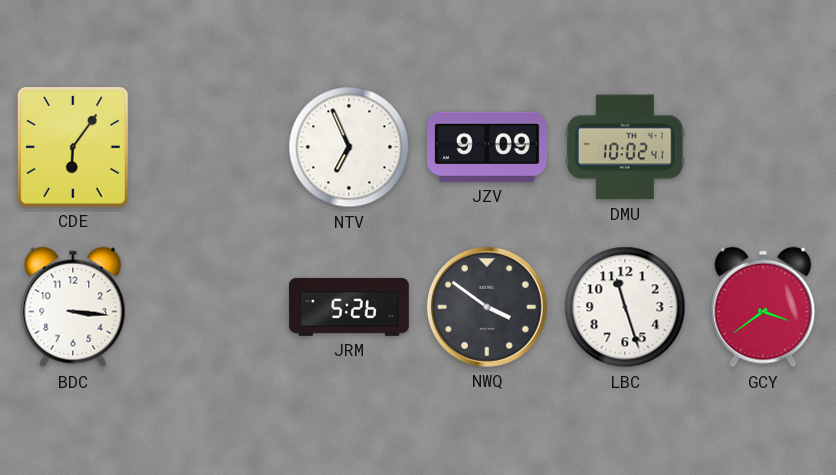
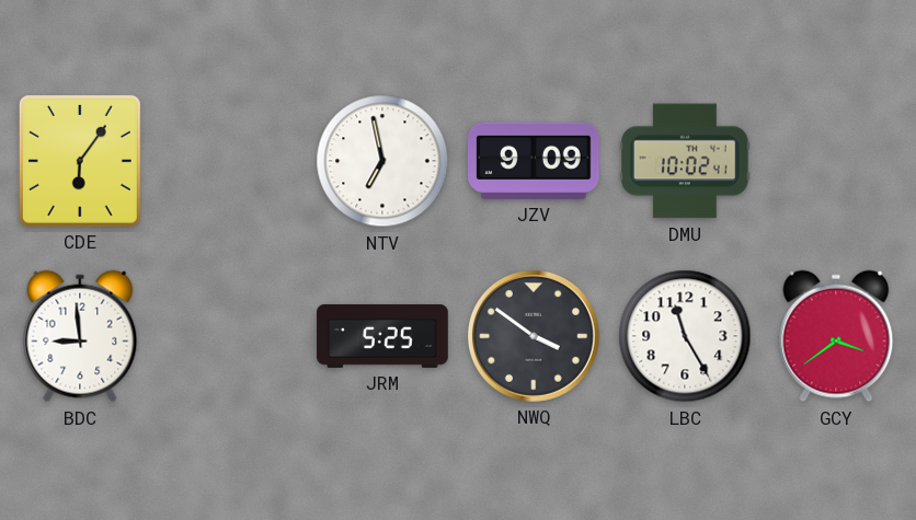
NTV: 6:56 -> 6:58 (382, 161)
BDC: 3:16 -> 8:59 (80, 336)
JRM: 5:26 -> 5:25 (382, 336)
LBC: 11:27 -> 11:25 (685, 336)
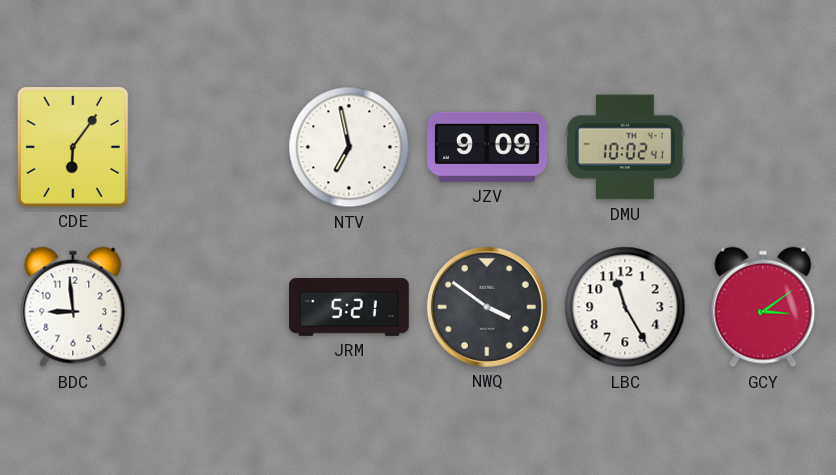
JRM: 5:25 -> 5:21 (349, 307)
GCY: 3:39 -> 3:09 (763, 307)
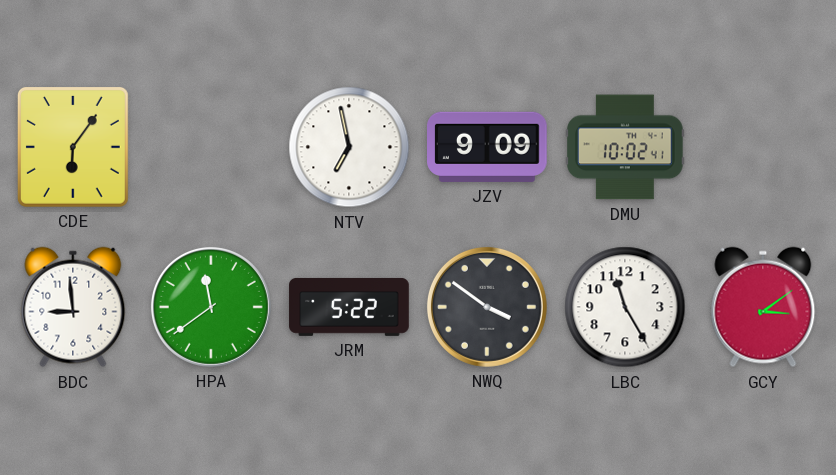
HPA: none -> 11:39 (211, 307)
JRM: 5:21 -> 5:22 (349, 307)
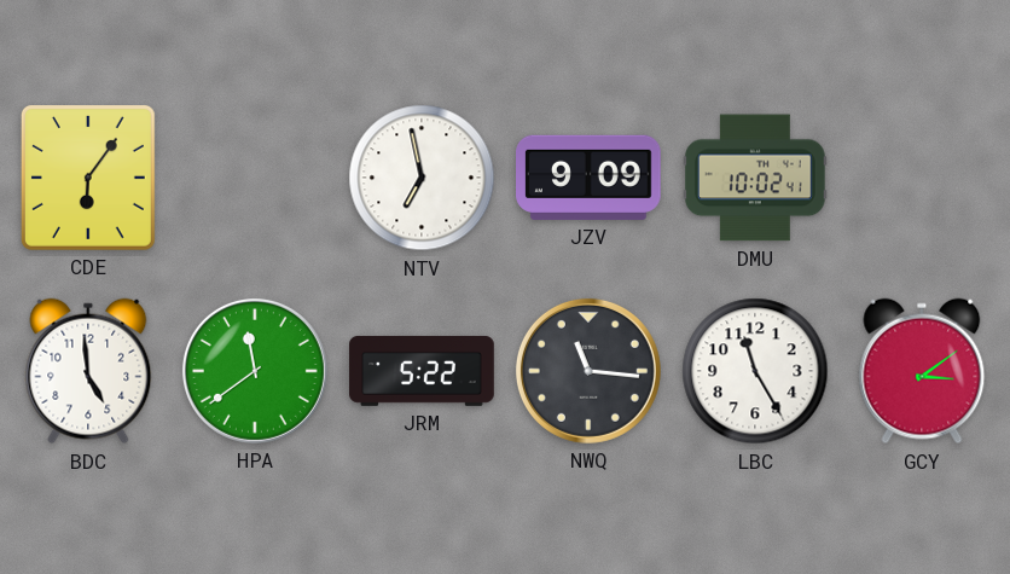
BDC: 8:59 -> 4:59 (88, 371)
NWQ: 3:51 -> 11:16 (588, 371)
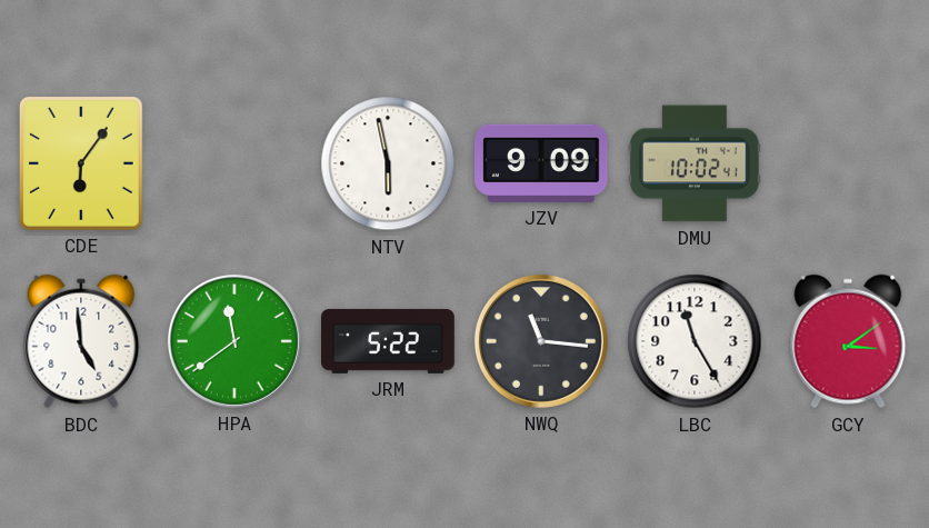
NTV: 6:58 -> 5:58 (388, 163)
